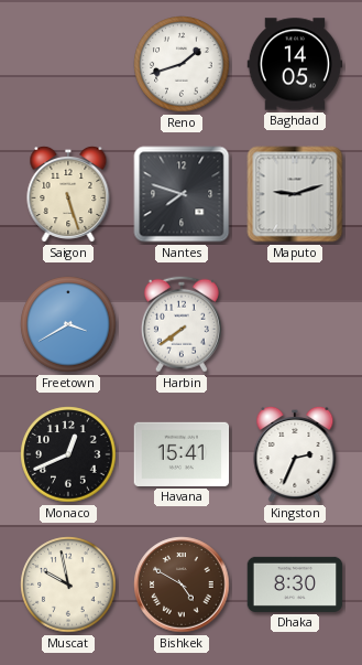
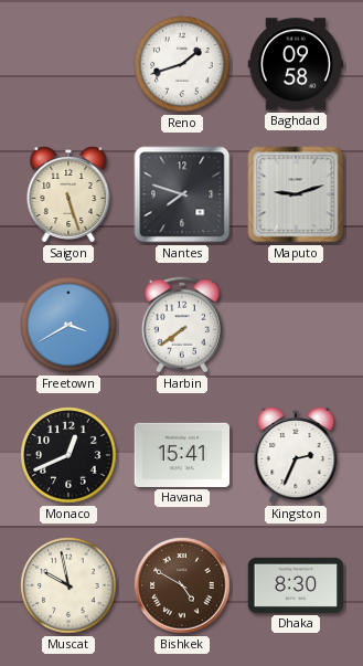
Baghdad: 14:05 -> 09:58 (296, 64)
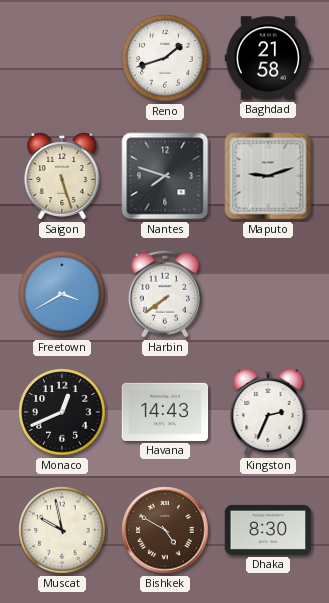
Baghdad: 09:58 -> 21:58 (268, 58)
Havana: 15:41 -> 14:43 (165, 412)
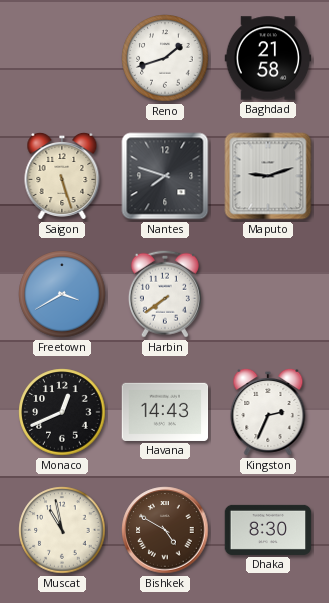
Muscat: 9:58 -> 10:58 (62, 530)
